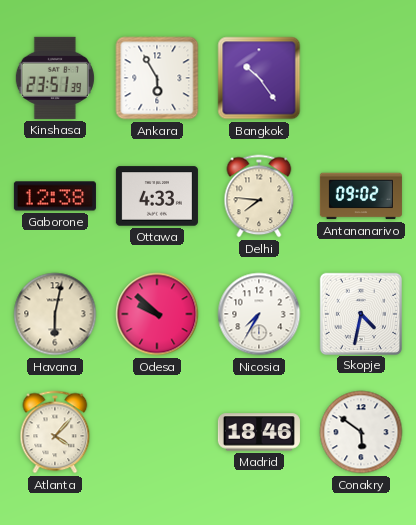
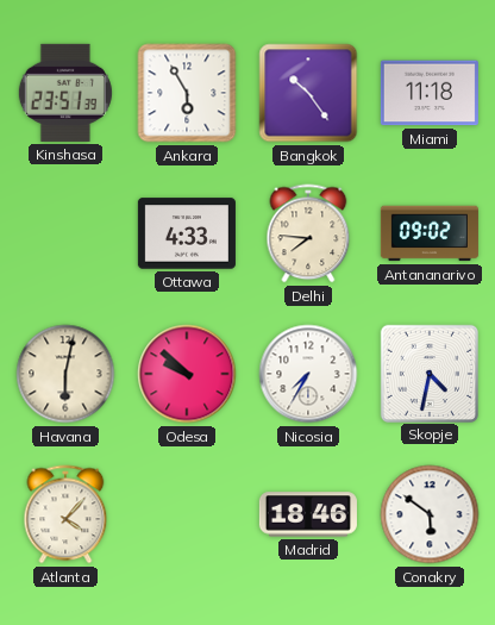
Miami: none -> 11:18 (430, 93)
Gaborone: 12:38 -> none (55, 196)
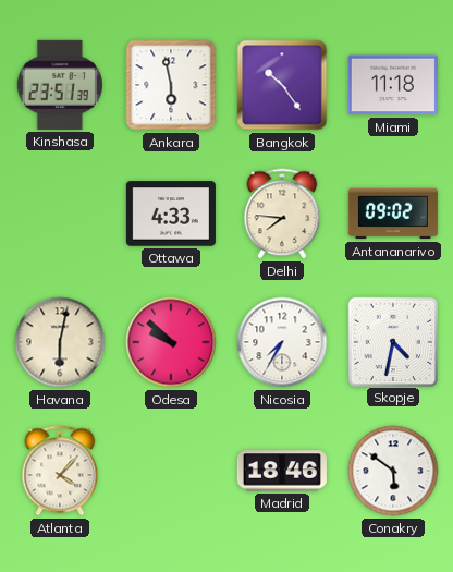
Ankara: 5:55 -> 5:58 (171, 85)
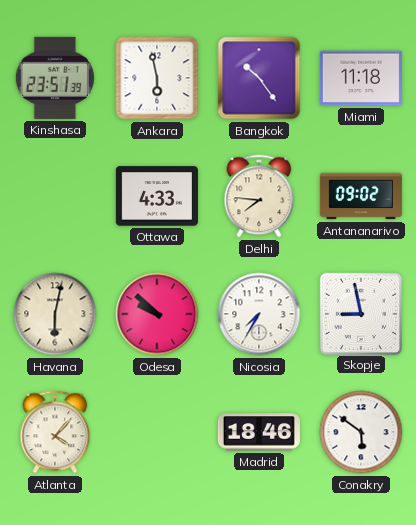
Skopje: 4:32 -> 8:58 (360, 313)
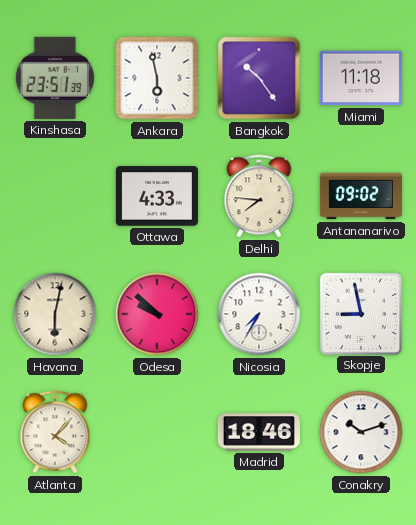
Conakry: 5:51 -> 10:12 (361, 432)
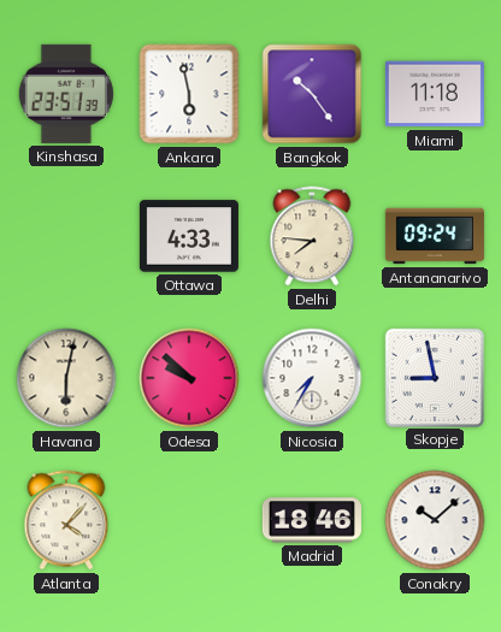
Antananarivo: 09:02 -> 09:24 (435, 236)
Conakry: 10:12 -> 10:08 (435, 520)
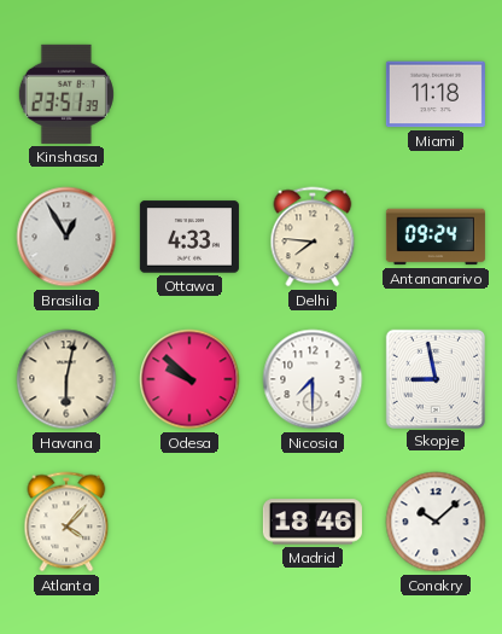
Ankara: 5:58 -> none (189, 94)
Bangkok: 10:24 -> none (312, 94)
Brasilia: none -> 12:55 (66, 237)
Nicosia: 7:35 -> 7:30 (313, 379)
